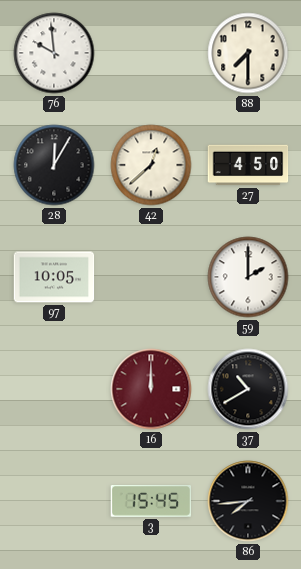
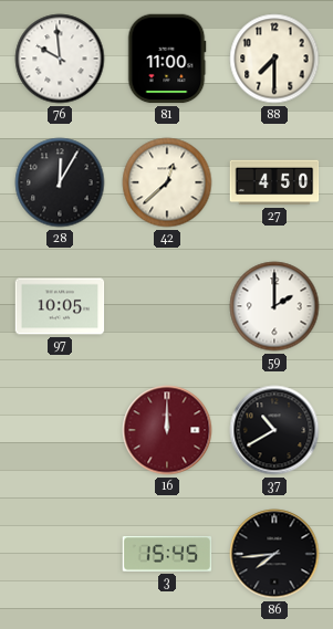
81: none -> 11:00 (167, 59)
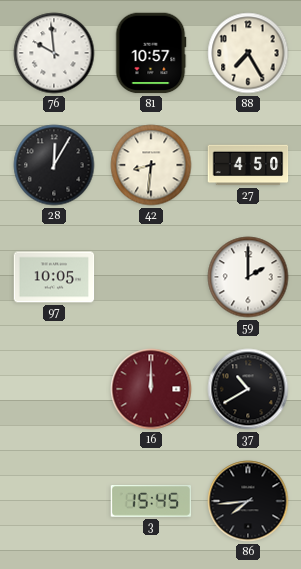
81: 11:00 -> 10:57 (151, 53)
88: 7:30 -> 7:25 (248, 53)
42: 12:38 -> 8:31 (151, 165)
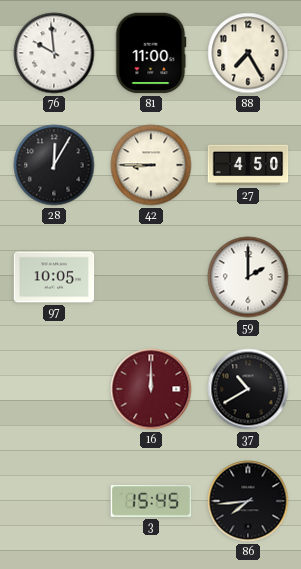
81: 10:57 -> 11:00 (151, 53)
42: 8:31 -> 8:45 (151, 165)
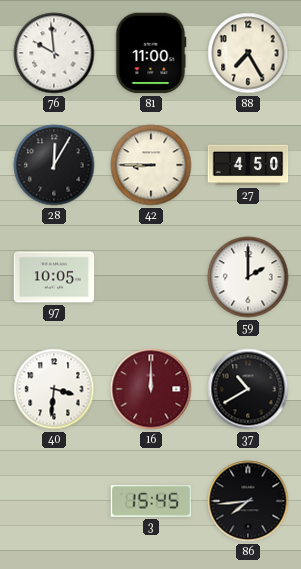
40: none -> 3:31 (54, 389)
